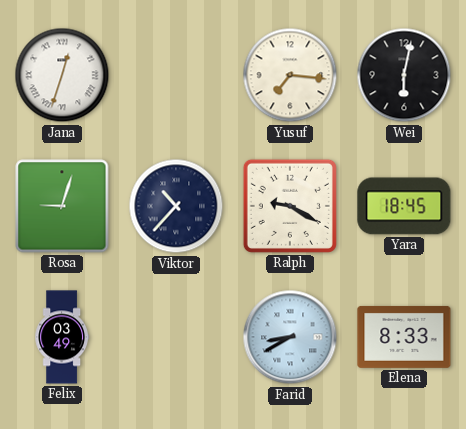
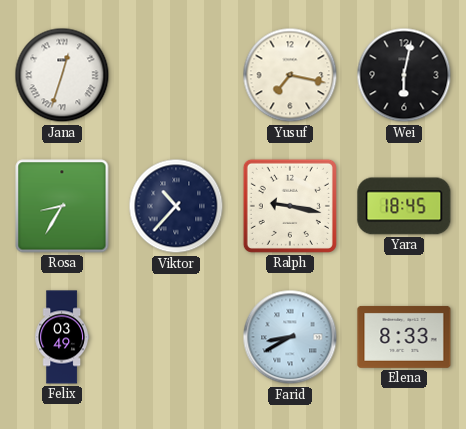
Yusuf: 7:16 -> 7:17 (290, 75)
Rosa: 9:03 -> 8:35 (62, 206)
Ralph: 9:20 -> 9:17 (290, 206)
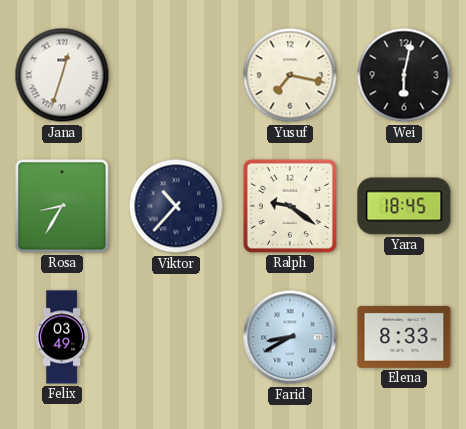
Ralph: 9:17 -> 9:21 (290, 206)
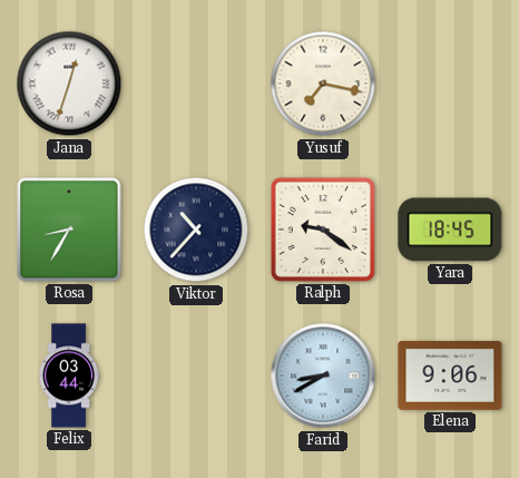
Wei: 6:02 -> none (404, 75)
Felix: 03:49 -> 03:44 (68, 375)
Elena: 8:33 -> 9:06 (450, 375)
